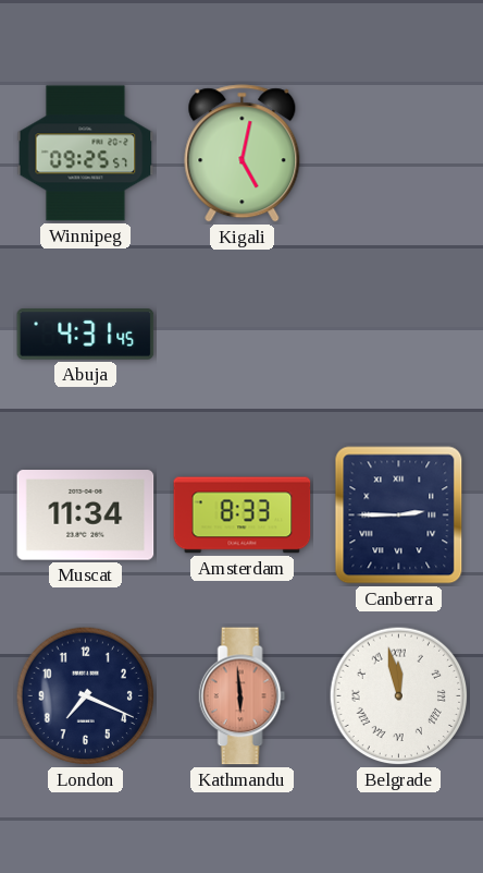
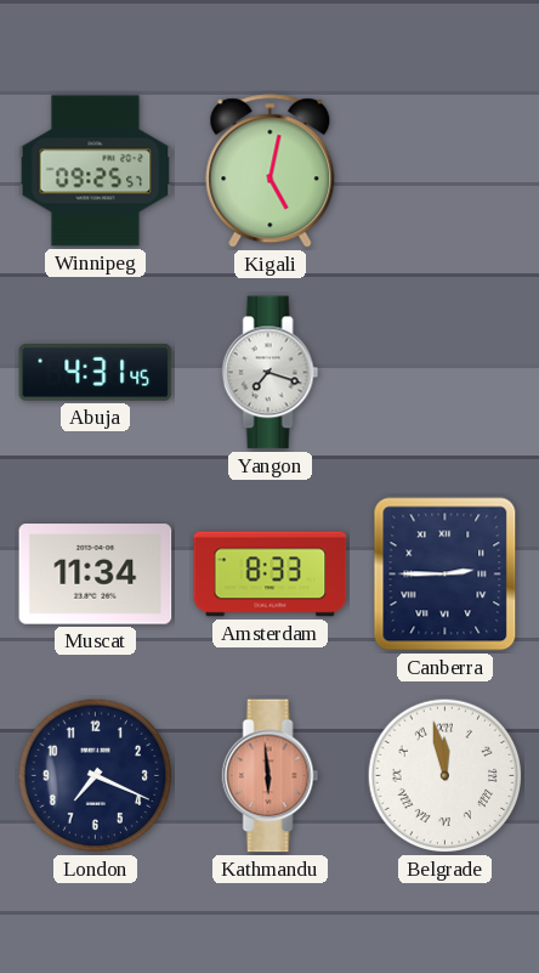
Yangon: none -> 7:18 (271, 373)
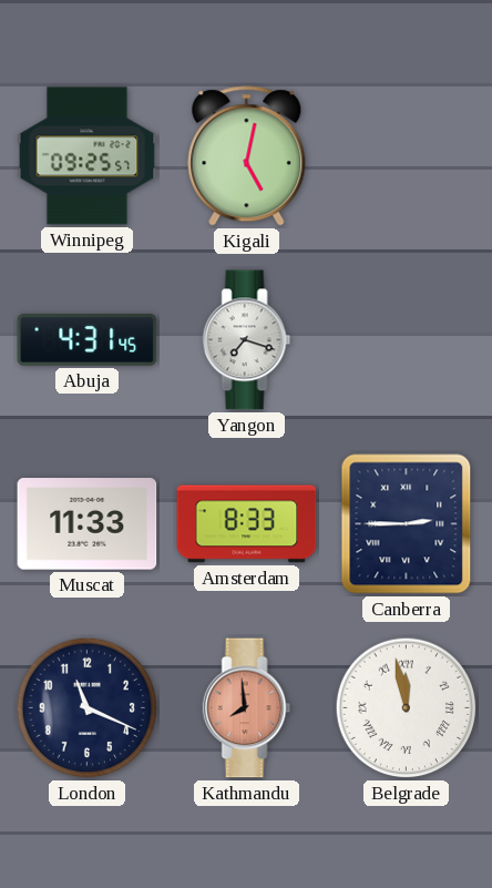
Muscat: 11:34 -> 11:33 (88, 524)
London: 7:19 -> 11:19 (88, 708)
Kathmandu: 5:59 -> 7:59 (247, 708)
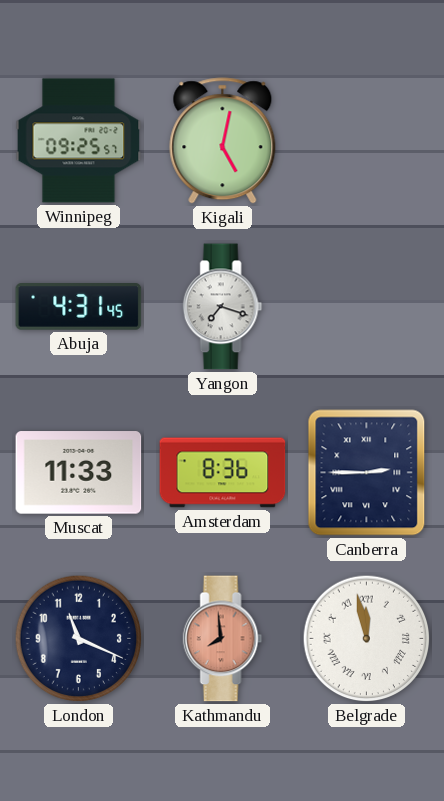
Amsterdam: 8:33 -> 8:36 (223, 473)
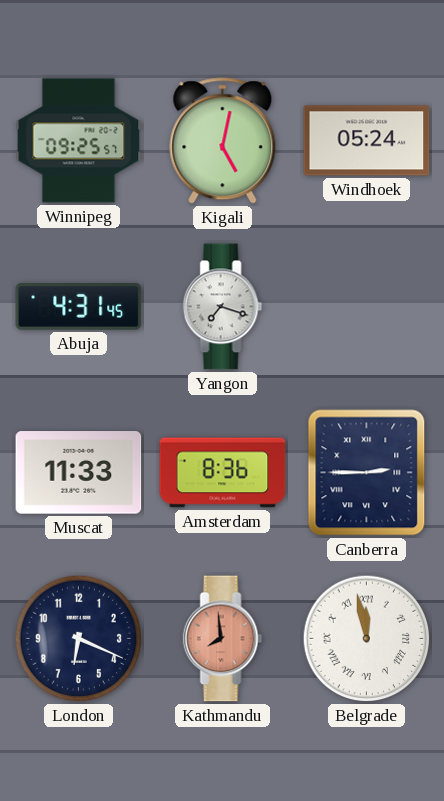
Windhoek: none -> 05:24 (367, 141)
London: 11:19 -> 6:19 (79, 639)
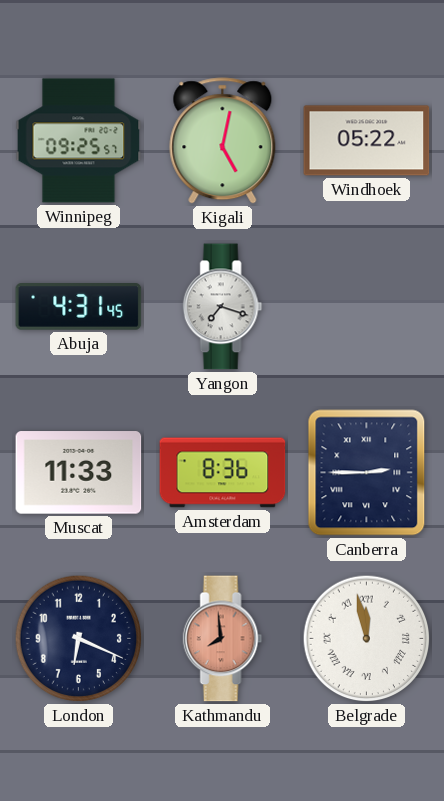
Windhoek: 05:24 -> 05:22 (367, 141)
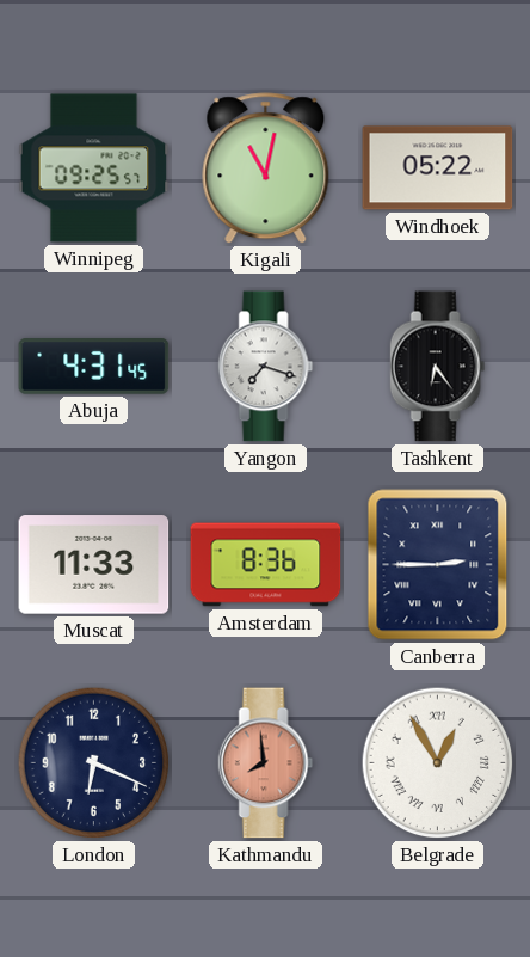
Kigali: 5:02 -> 11:02 (266, 168)
Tashkent: none -> 6:24 (438, 367)
Belgrade: 11:58 -> 12:55 (438, 763)
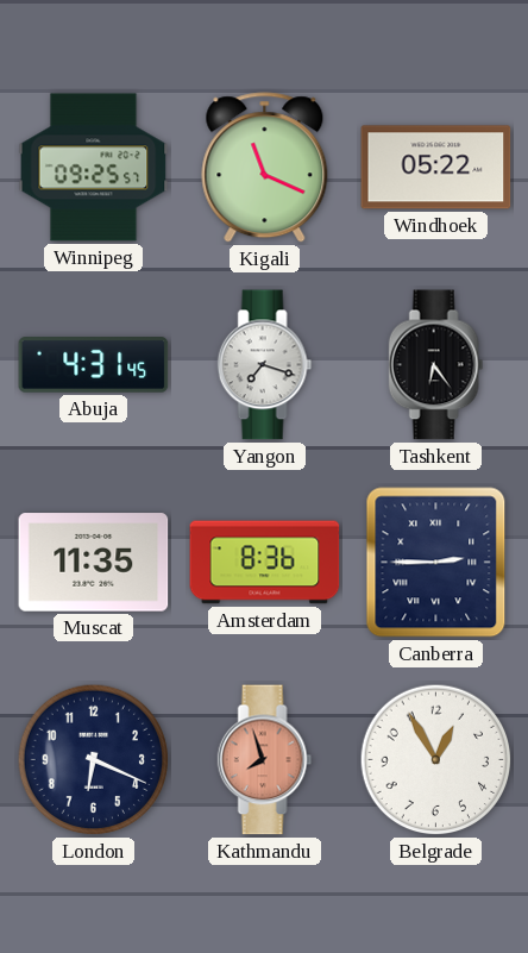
Kigali: 11:02 -> 11:19 (265, 168)
Muscat: 11:33 -> 11:35 (94, 563)
Kathmandu: 7:59 -> 7:57 (265, 760)
Belgrade numerals: Roman -> Arabic (436, 760)
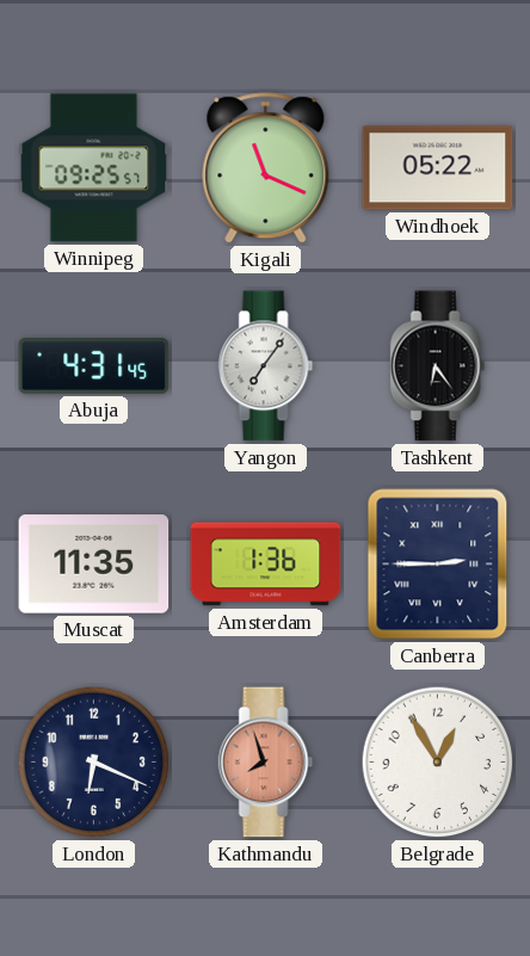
Yangon: 7:18 -> 7:06 (266, 366)
Amsterdam: 8:36 -> 1:36 (266, 565)
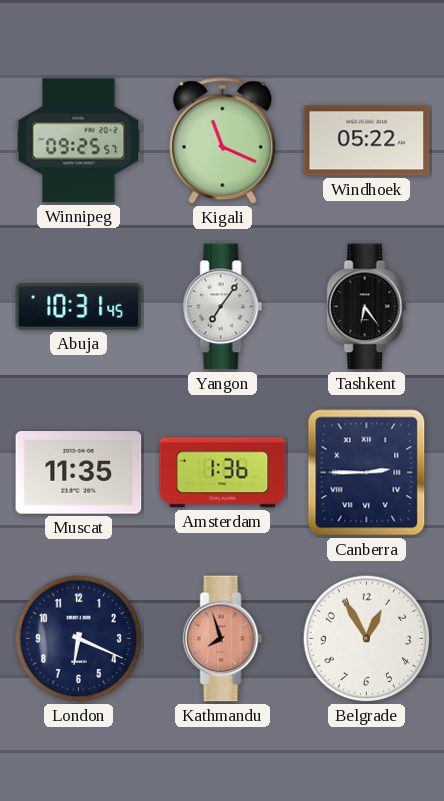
Abuja: 4:31 -> 10:31 (79, 307)
